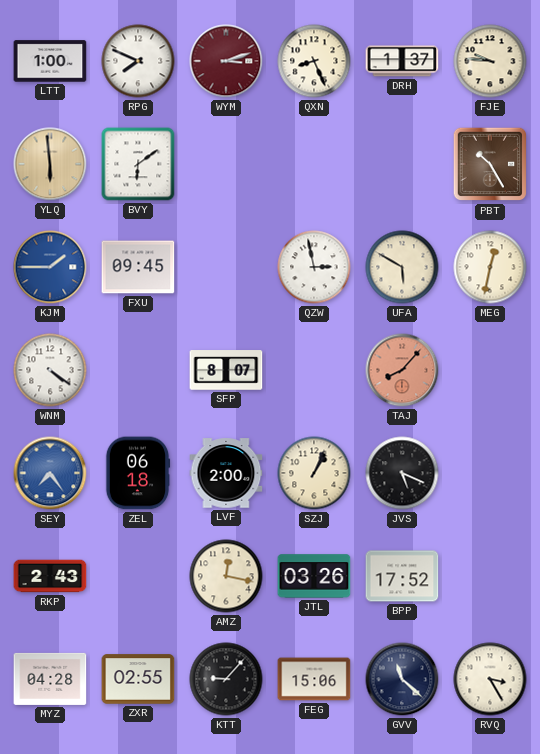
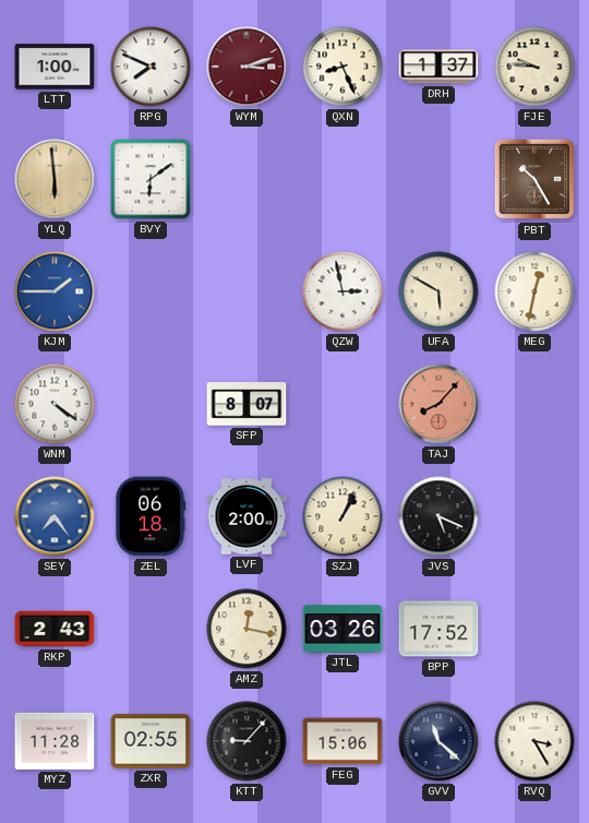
FXU: 09:45 -> none (138, 267)
MYZ: 04:28 -> 11:28 (55, 741)
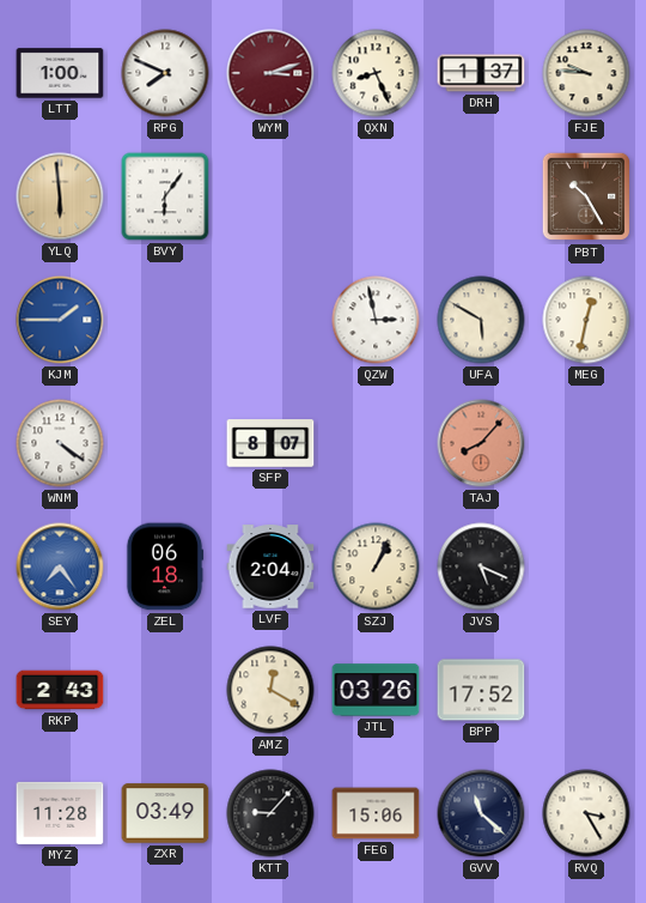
BVY: 6:09 -> 6:06 (165, 196)
LVF: 2:00 -> 2:04 (270, 566)
AMZ: 12:17 -> 12:20 (270, 690)
ZXR: 02:55 -> 03:49 (165, 813)
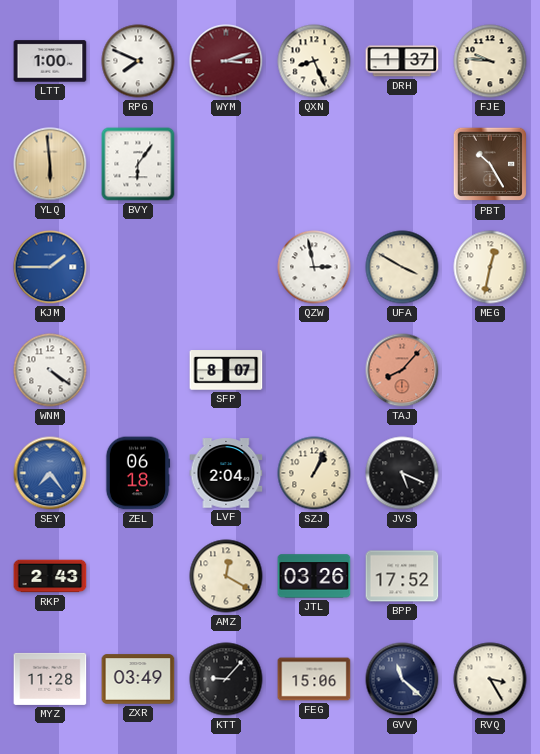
UFA: 5:50 -> 3:50 (402, 267)
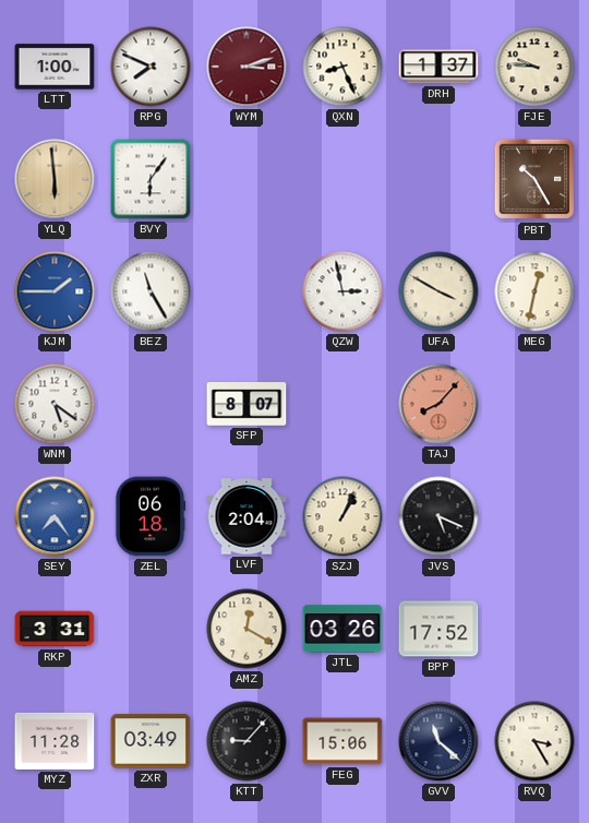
BEZ: none -> 11:25 (151, 291)
WNM: 4:21 -> 5:21 (55, 404)
RKP: 2:43 -> 3:31 (55, 629)
